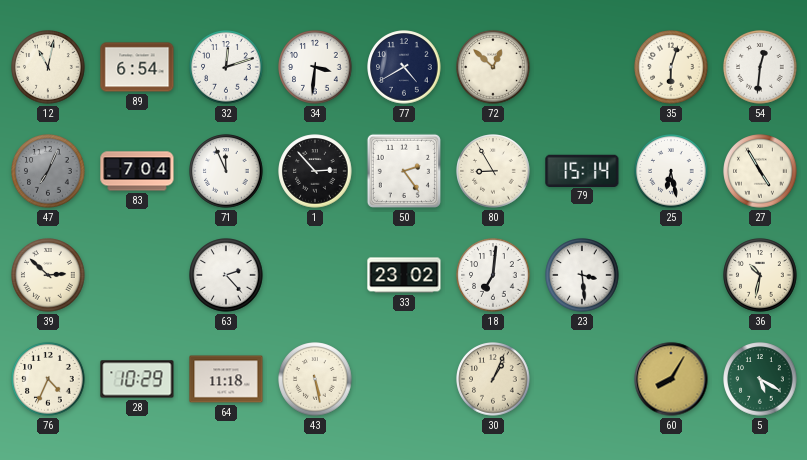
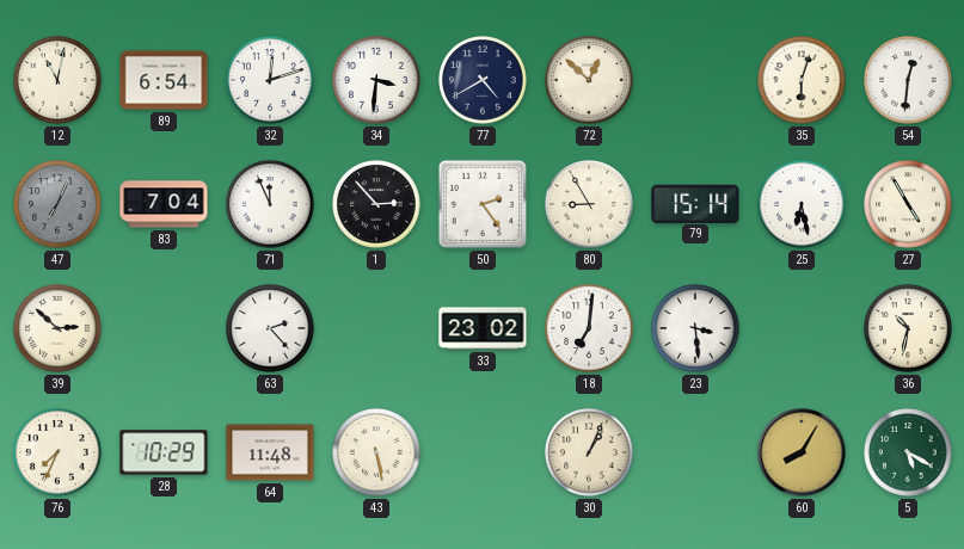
76: 4:34 -> 7:34 (57, 452)
64: 11:18 -> 11:48 (270, 452)
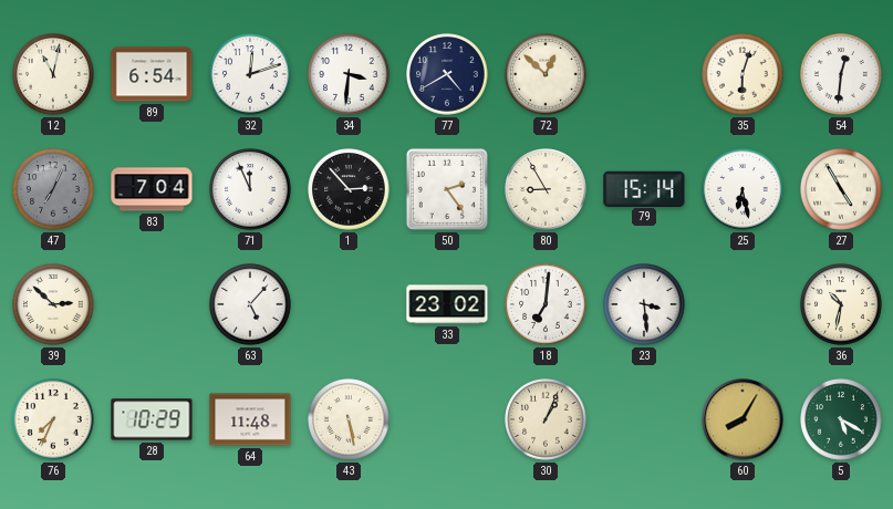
63: 2:23 -> 5:07 (250, 304)
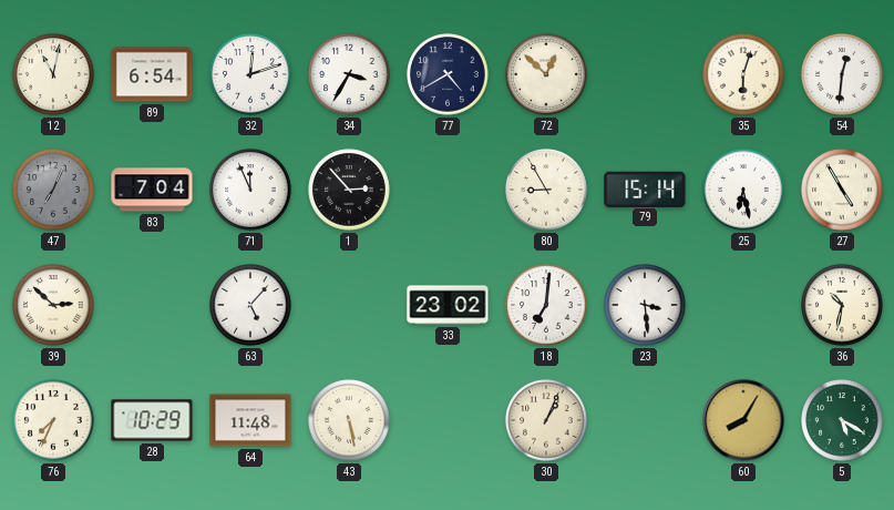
34: 3:31 -> 3:35 (349, 74)
50: 2:24 -> none (447, 189)
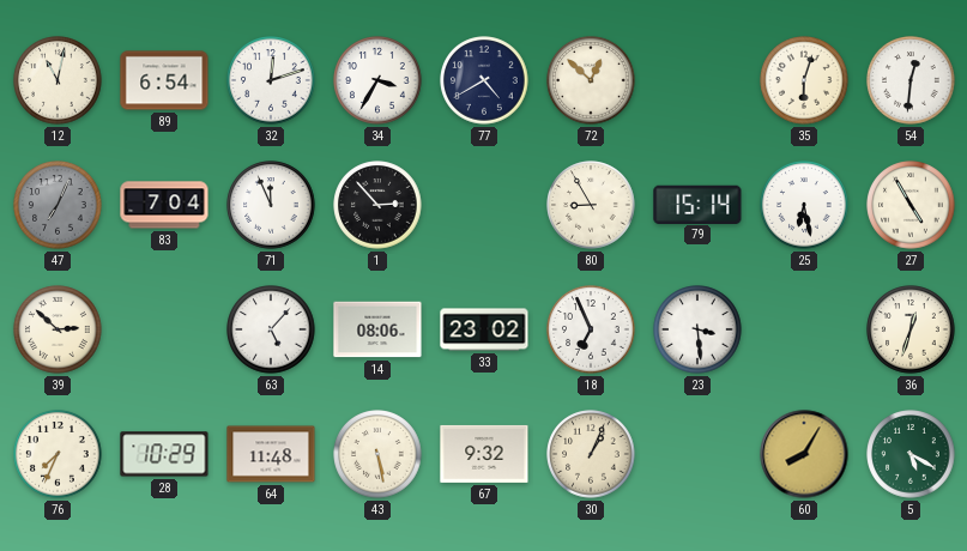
14: none -> 08:06 (377, 329)
18: 7:01 -> 6:56 (591, 329)
36: 10:32 -> 12:33 (911, 329)
67: none -> 9:32 (484, 454)
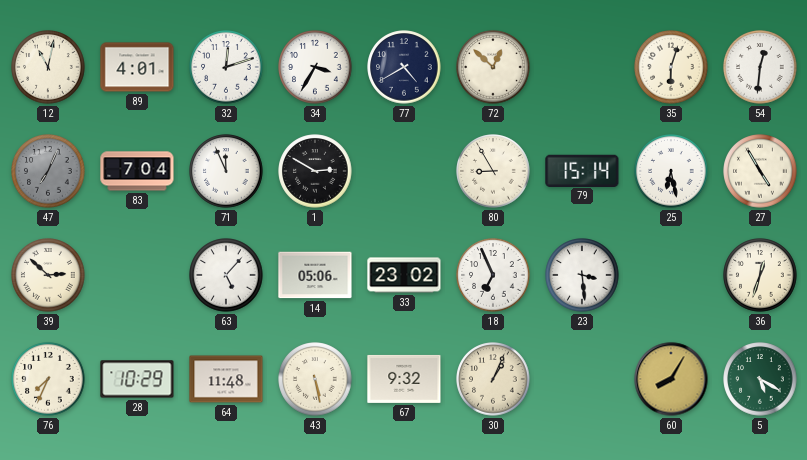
89: 6:54 -> 4:01 (137, 67)
1: 2:53 -> 2:50 (315, 171)
14: 08:06 -> 05:06 (315, 275)
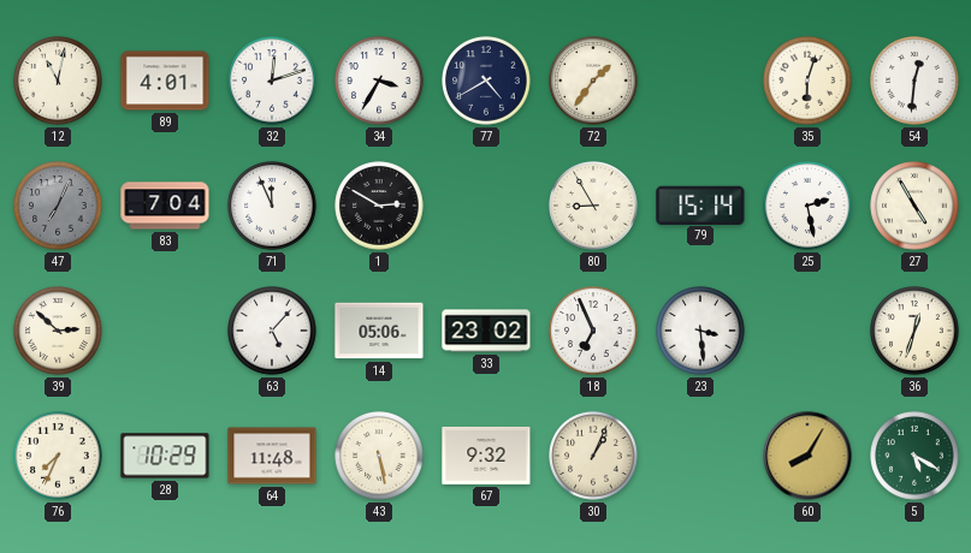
72: 12:52 -> 1:36 (593, 81)
25: 6:28 -> 2:28 (807, 206)
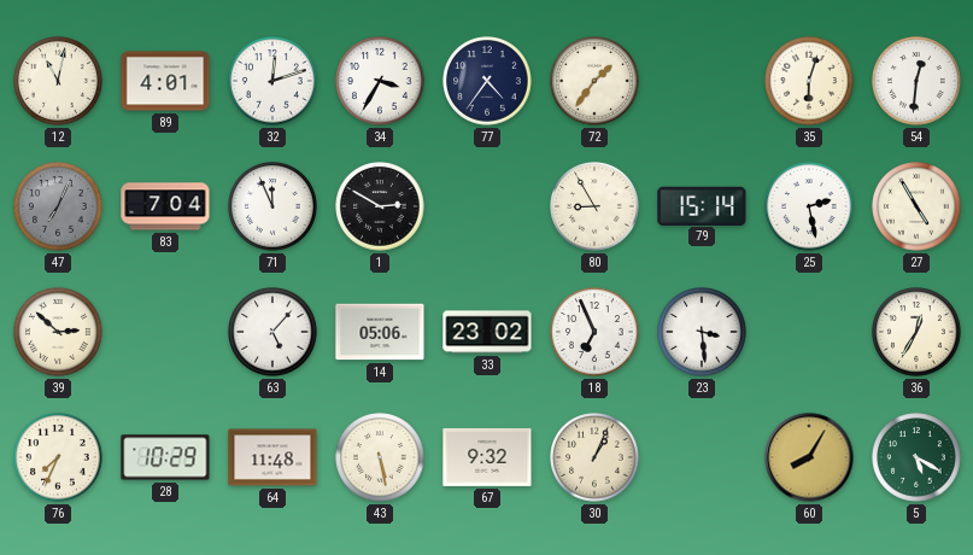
77: 4:40 -> 4:36 (487, 81)
36: 12:33 -> 12:35 (916, 332)
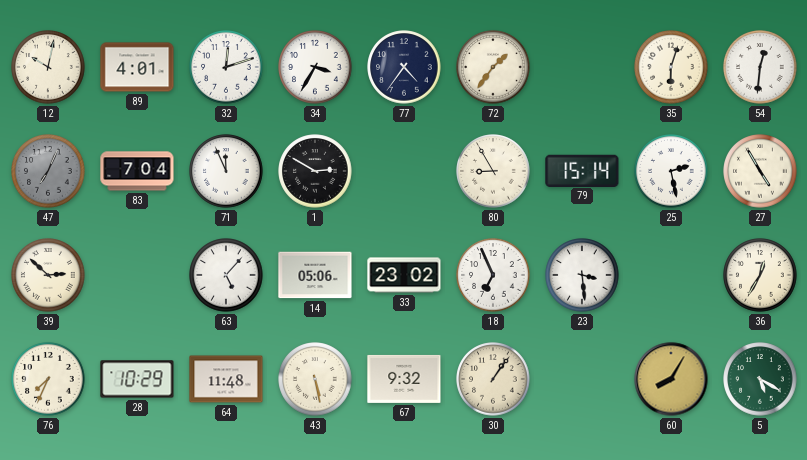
12: 11:02 -> 10:02 (48, 67)
30: 1:04 -> 1:06 (493, 379)
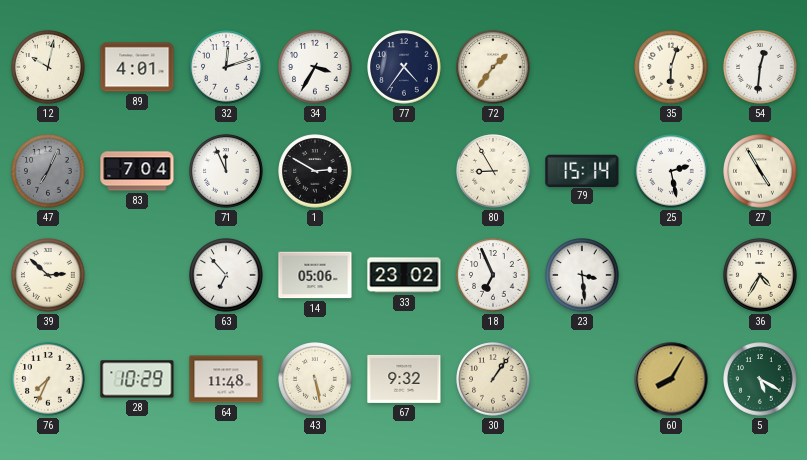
63: 5:07 -> 6:53 (226, 275)
36: 12:35 -> 4:35 (760, 275)
